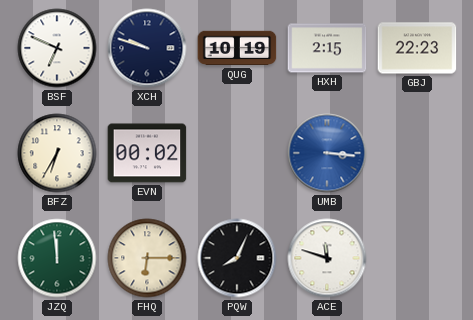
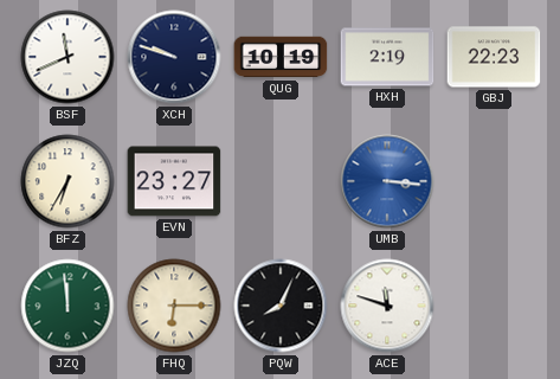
BSF: 6:49 -> 11:41 (67, 57)
HXH: 2:15 -> 2:19 (387, 57)
EVN: 00:02 -> 23:27 (174, 181)
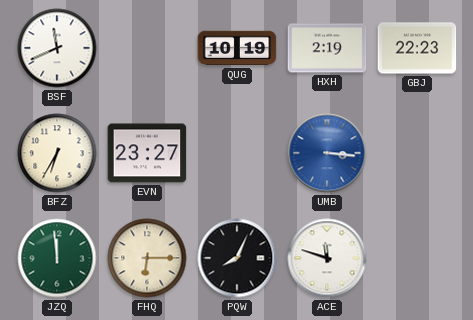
XCH: 9:48 -> none (174, 57)
